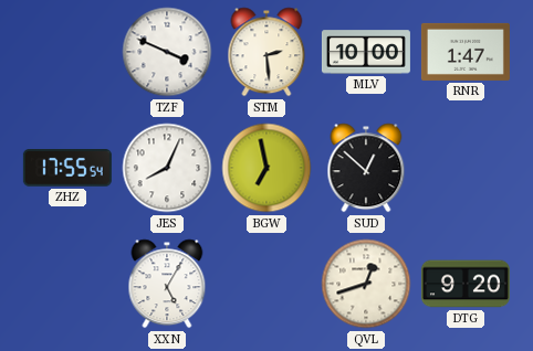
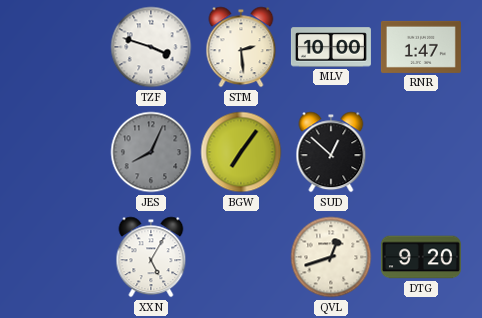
TZF: 3:49 -> 3:48 (151, 47)
ZHZ: 17:55 -> none (67, 169)
JES dial: white -> grey (151, 152)
BGW: 6:58 -> 7:06 (241, 152)
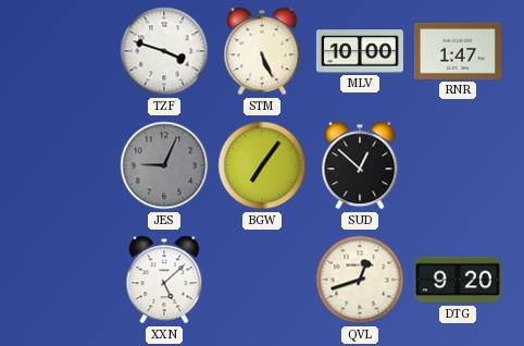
STM: 2:29 -> 5:26 (262, 51)
JES: 8:04 -> 9:04 (164, 165)
XXN: 5:05 -> 5:08 (164, 280)
